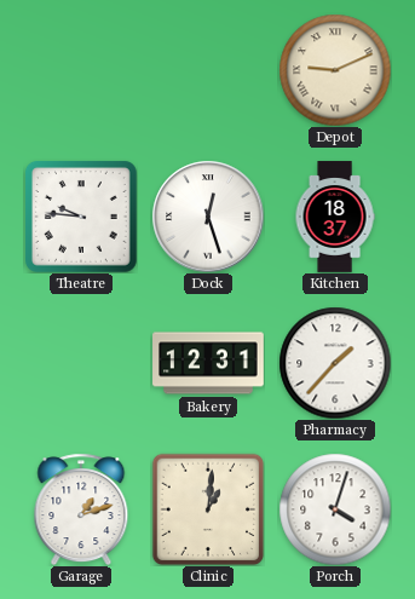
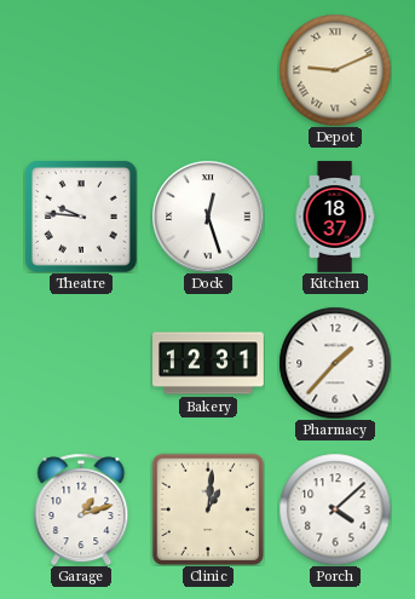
Porch: 4:03 -> 4:08 (335, 509)
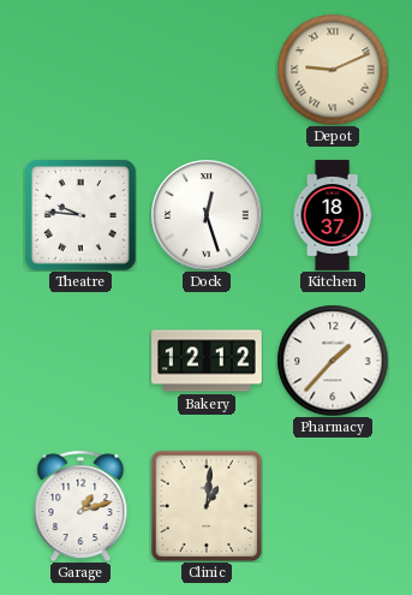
Bakery: 12:31 -> 12:12 (207, 361)
Porch: 4:08 -> none (335, 509)
